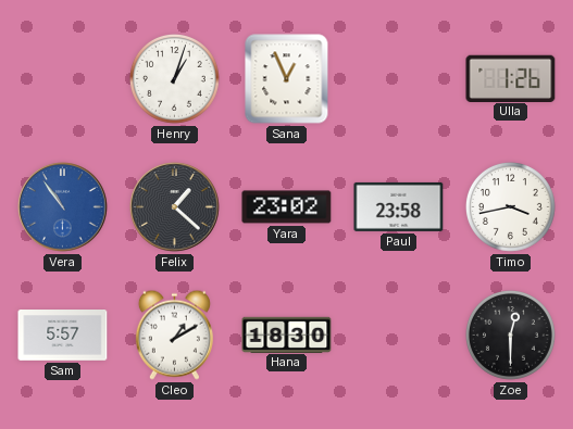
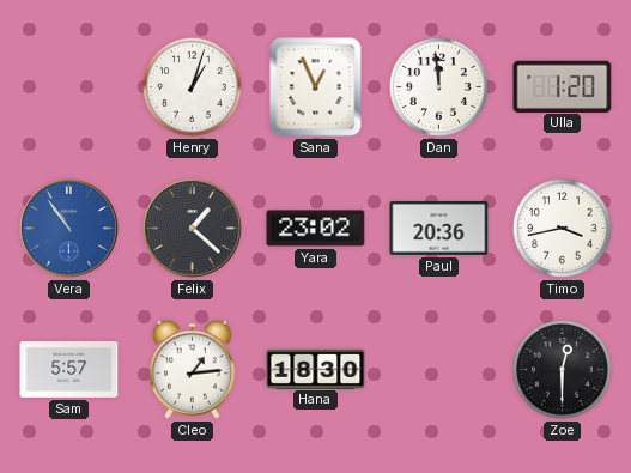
Dan: none -> 11:59 (438, 86)
Ulla: 1:26 -> 1:20 (563, 86)
Paul: 23:58 -> 20:36 (439, 228)
Cleo: 1:10 -> 1:14 (192, 369)
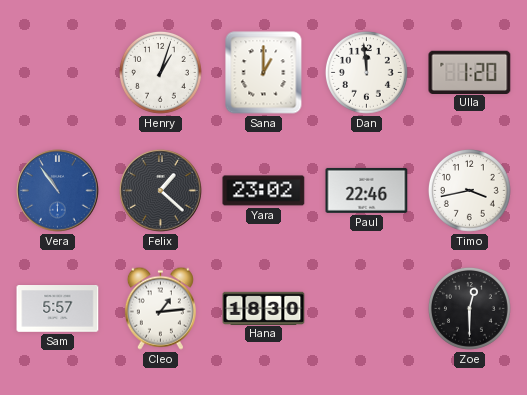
Sana: 12:56 -> 1:00 (264, 73)
Paul: 20:36 -> 22:46 (367, 190)
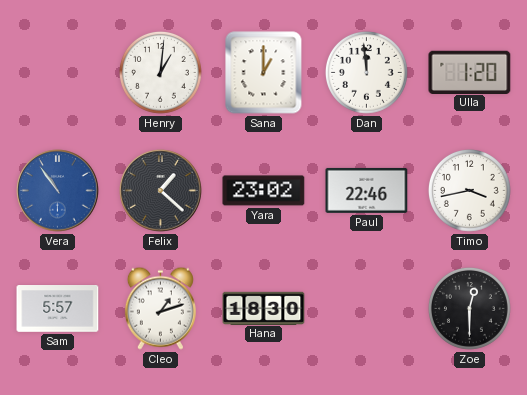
Henry: 1:03 -> 1:01 (160, 72)
Cleo: 1:14 -> 1:12 (160, 308)
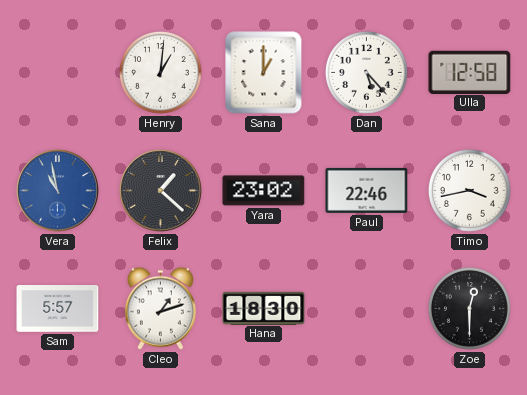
Dan: 11:59 -> 5:23 (366, 72)
Ulla: 1:20 -> 12:58 (470, 72)
Vera: 10:54 -> 10:58 (58, 191)
